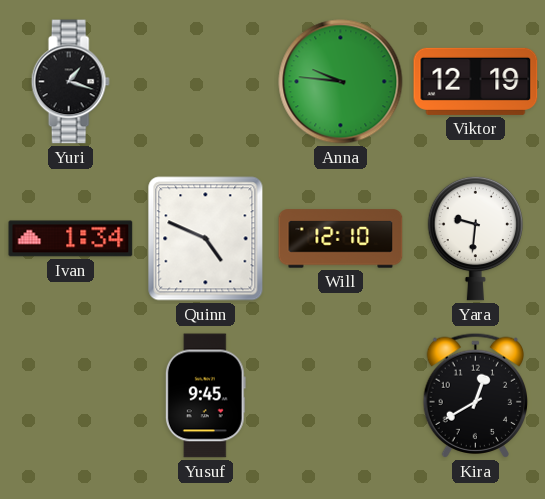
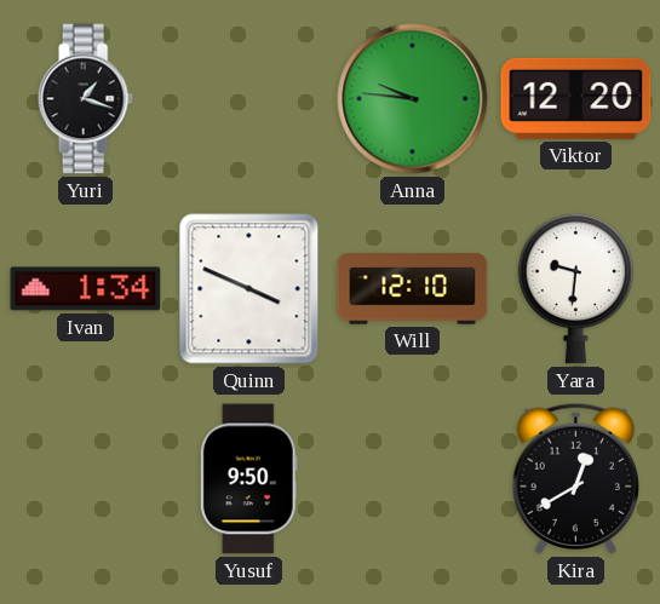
Viktor: 12:19 -> 12:20 (576, 98)
Quinn: 4:49 -> 3:49 (249, 289)
Yusuf: 9:45 -> 9:50 (248, 479)
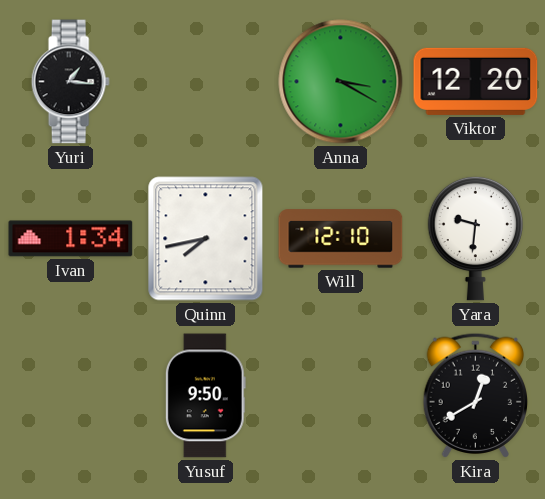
Yuri: 1:18 -> 1:16 (70, 82)
Anna: 9:46 -> 3:20 (341, 82)
Quinn: 3:49 -> 7:43 (206, 239)
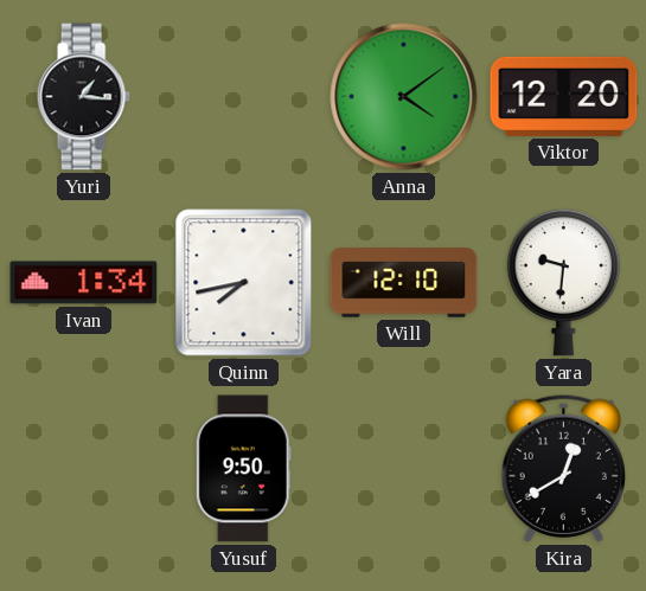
Anna: 3:20 -> 4:09 (404, 97)
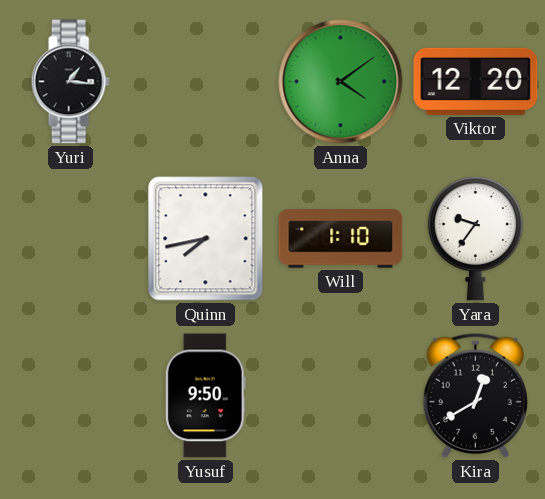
Ivan: 1:34 -> none (84, 283)
Will: 12:10 -> 1:10 (341, 239)
Yara: 9:31 -> 9:36 (475, 238)
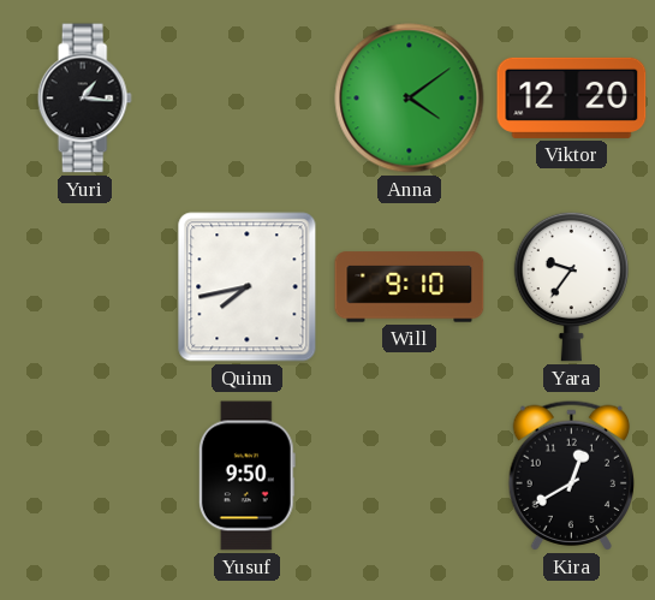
Will: 1:10 -> 9:10 (410, 287)
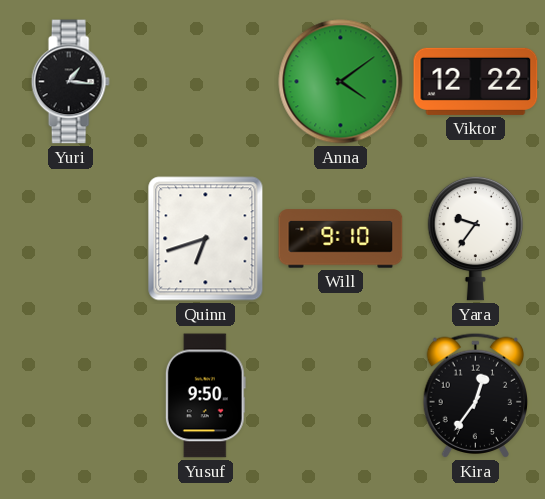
Viktor: 12:20 -> 12:22 (476, 81)
Quinn: 7:43 -> 6:42 (206, 239)
Kira: 12:40 -> 12:36 (476, 395)
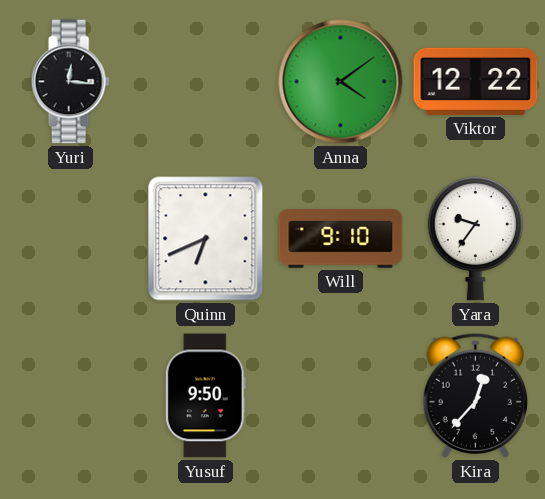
Yuri: 1:16 -> 12:16 (70, 82)
Quinn: 6:42 -> 6:41 (206, 239)
Kira: 12:36 -> 12:37 (476, 395)
